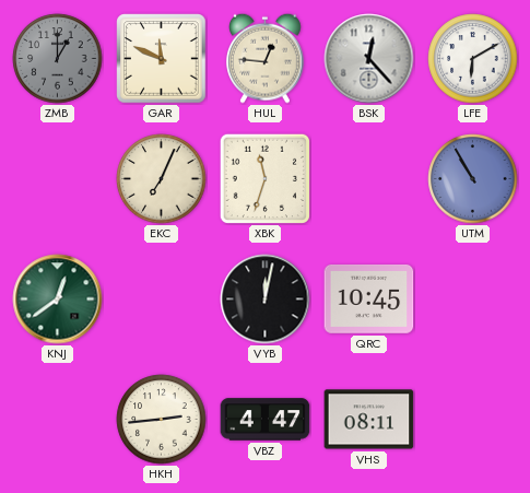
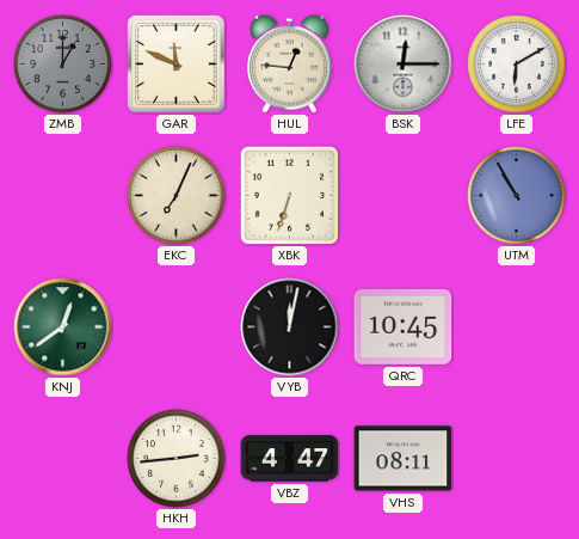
BSK: 12:23 -> 12:15 (404, 65)
XBK: 11:33 -> 6:33 (289, 195)
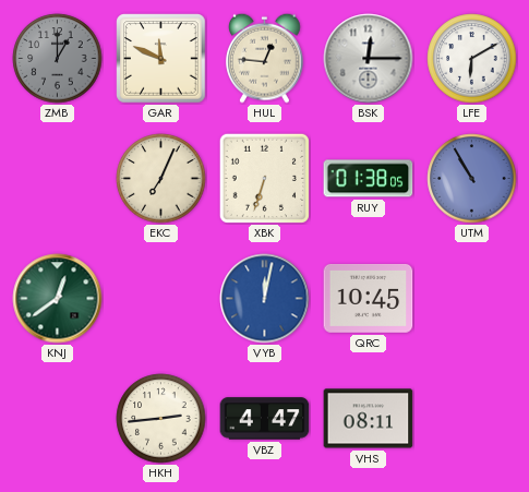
RUY: none -> 01:38 (369, 179)
VYB dial: black -> blue (265, 299)
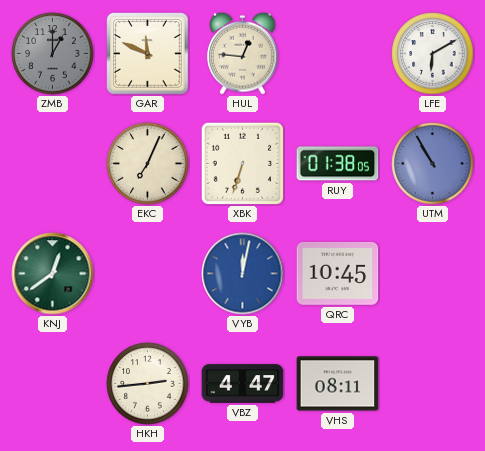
BSK: 12:15 -> none (369, 59)
